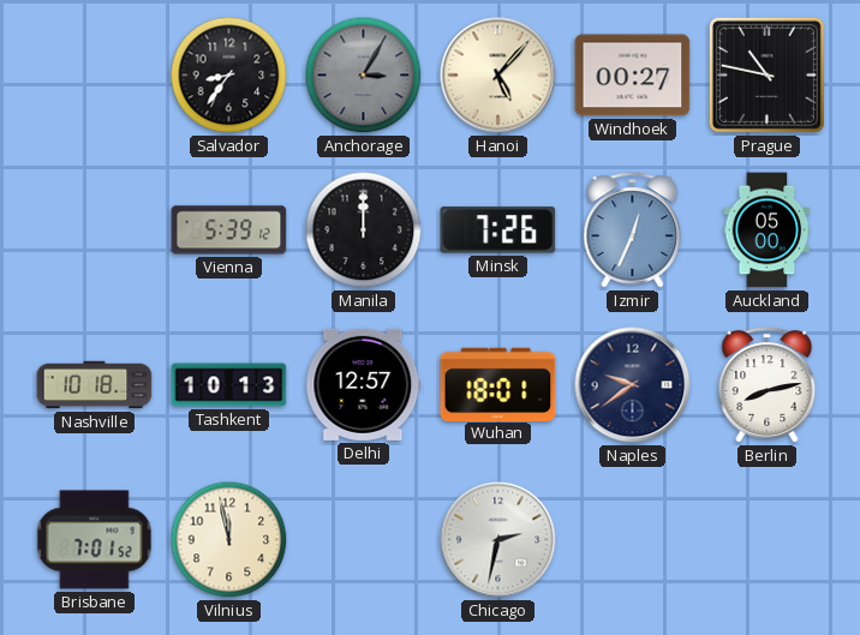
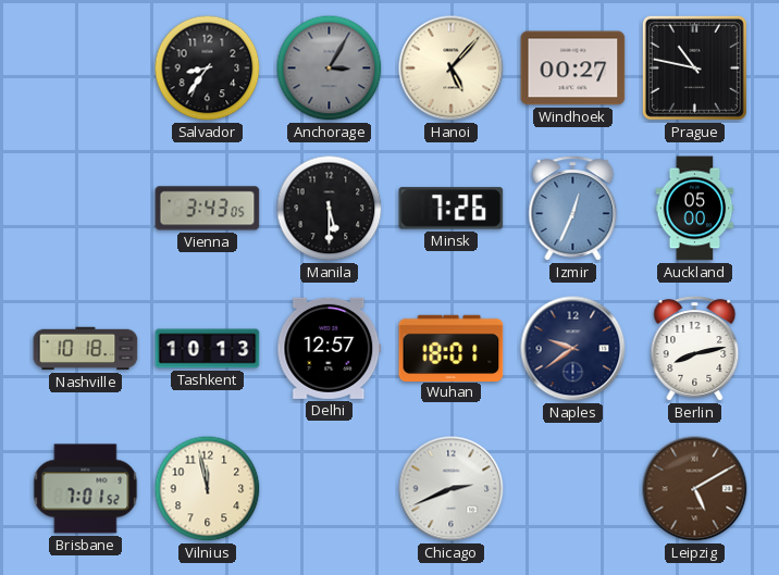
Vienna: 5:39 -> 3:43 (208, 209)
Manila: 12:00 -> 5:30 (330, 209)
Chicago: 2:32 -> 2:41 (452, 489)
Leipzig: none -> 5:10 (695, 489)
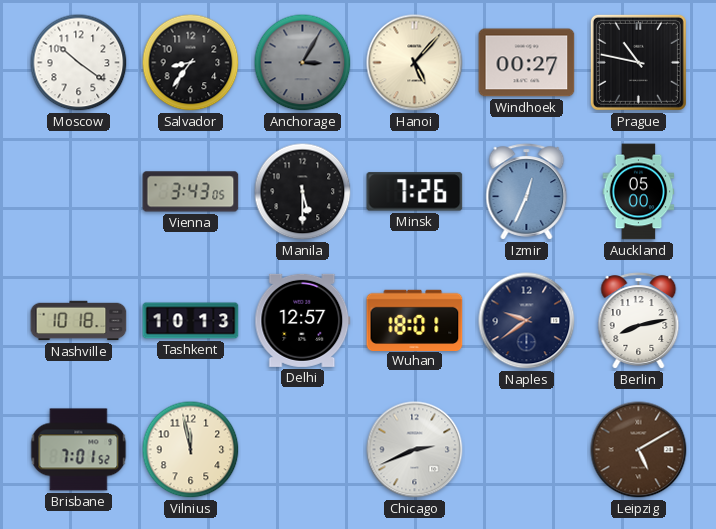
Moscow: none -> 10:21 (79, 63)
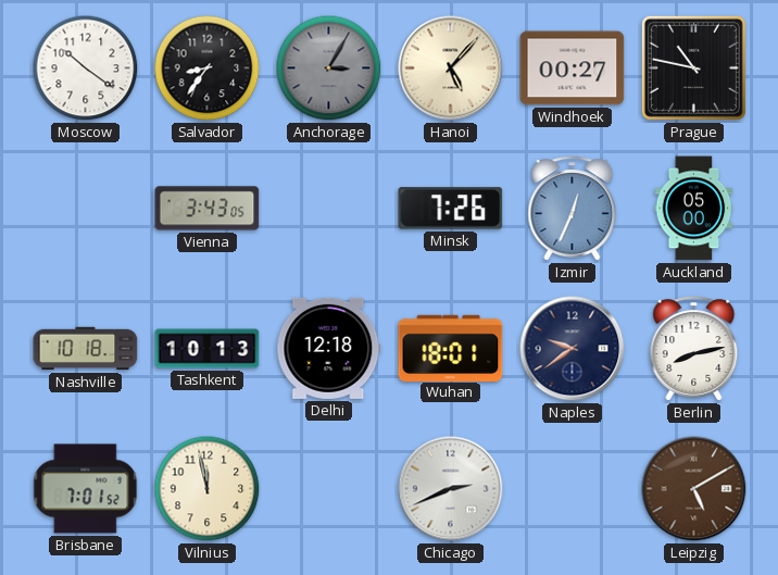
Manila: 5:30 -> none (303, 192)
Delhi: 12:57 -> 12:18 (329, 348)
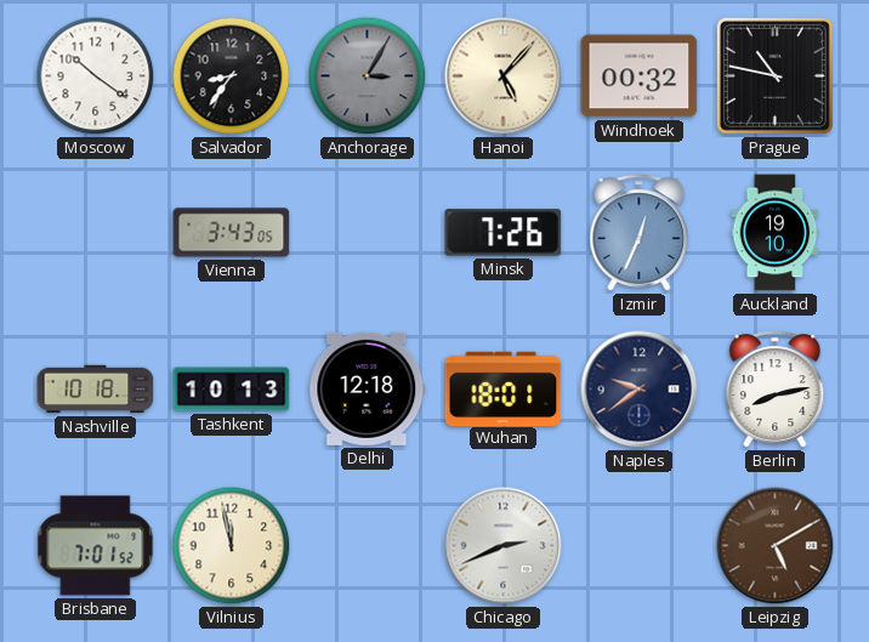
Windhoek: 00:27 -> 00:32 (640, 76)
Auckland: 05:00 -> 19:10 (776, 233)
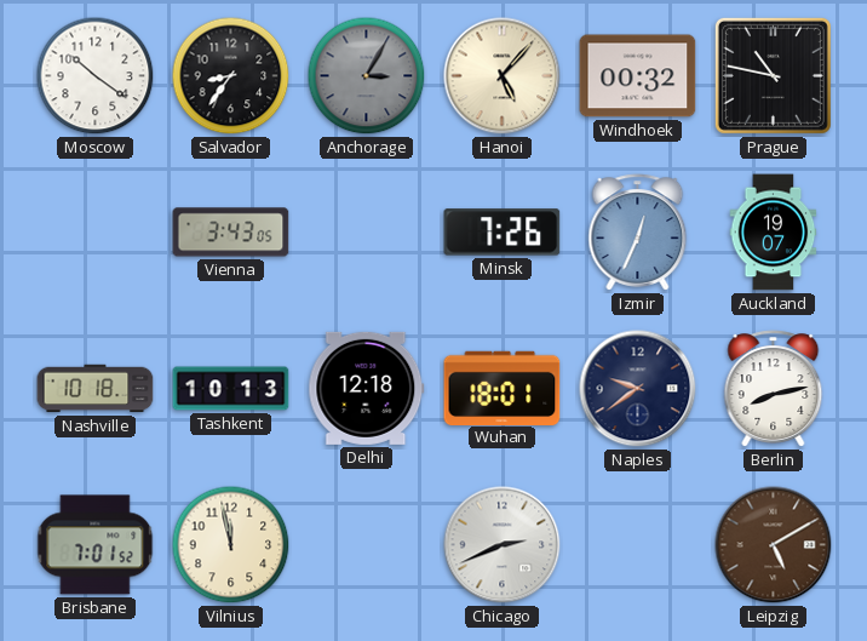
Auckland: 19:10 -> 19:07 (774, 233)
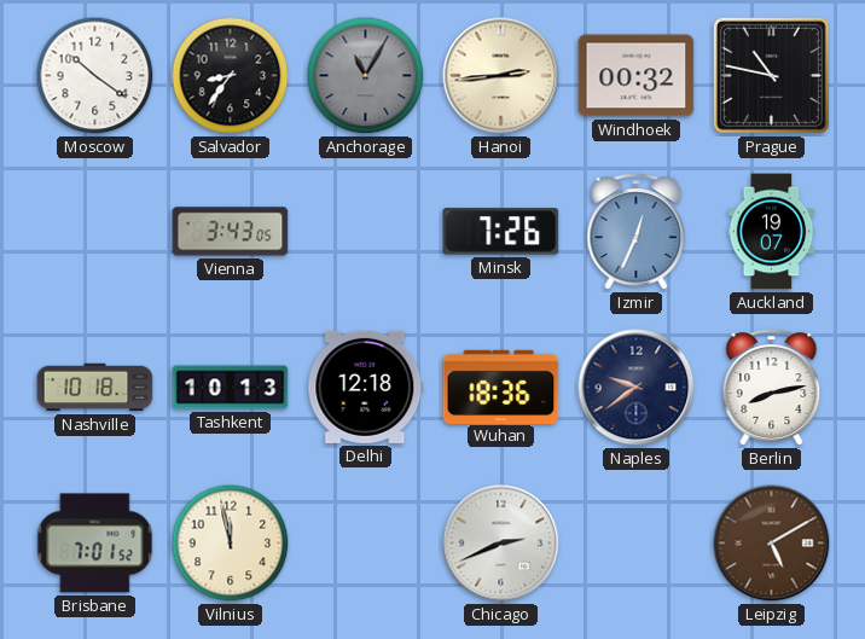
Anchorage: 3:05 -> 11:05 (366, 76)
Hanoi: 5:07 -> 2:44 (501, 76)
Wuhan: 18:01 -> 18:36 (501, 387)
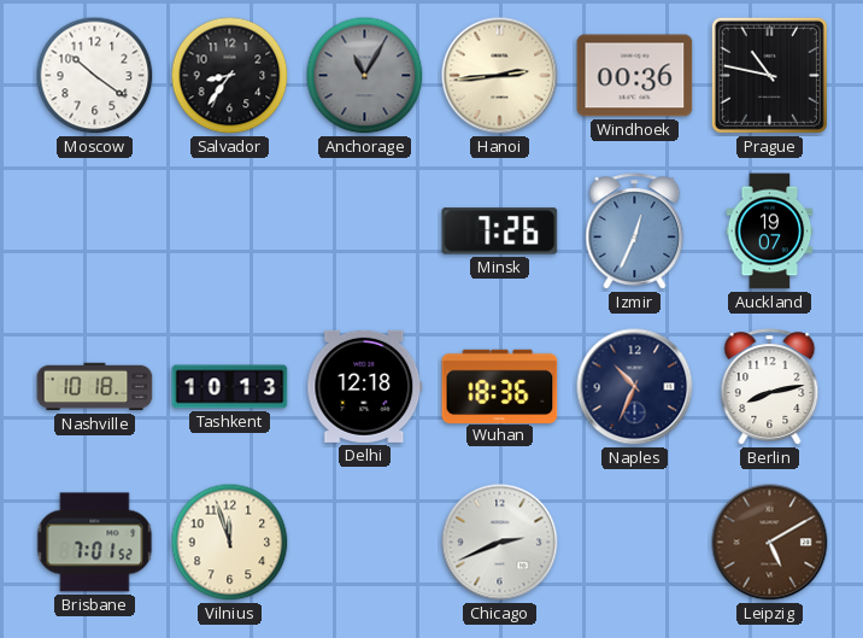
Windhoek: 00:32 -> 00:36 (635, 76)
Vienna: 3:43 -> none (231, 232)
Naples: 9:39 -> 10:34 (635, 387)
Vilnius: 11:58 -> 11:57 (230, 543)
